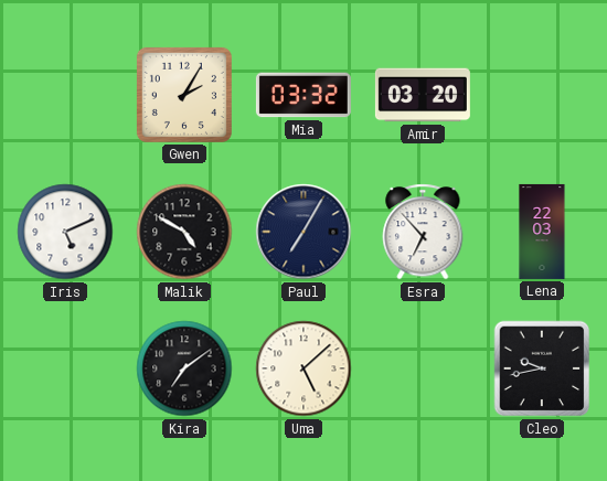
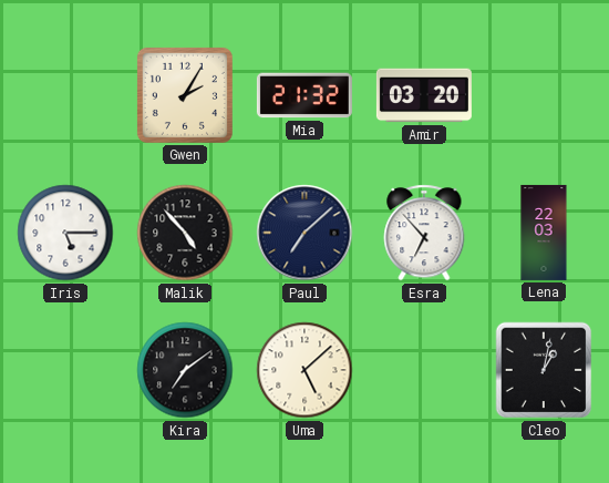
Mia: 03:32 -> 21:32 (304, 95)
Iris: 5:11 -> 5:15 (65, 233)
Malik: 4:50 -> 4:53 (185, 233)
Paul: 7:05 -> 7:08 (304, 233)
Cleo: 9:43 -> 1:02 (544, 370)
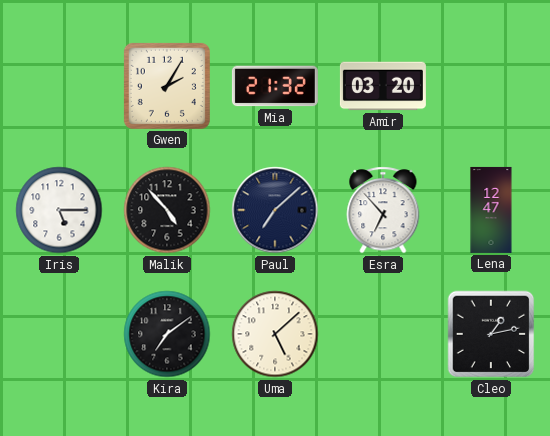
Lena: 22:03 -> 12:47 (491, 210)
Cleo: 1:02 -> 1:13 (491, 334)
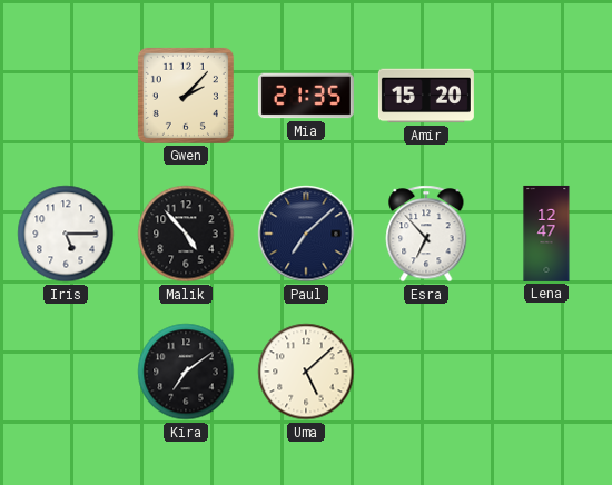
Gwen: 2:05 -> 2:07 (186, 96)
Mia: 21:32 -> 21:35 (306, 96)
Amir: 03:20 -> 15:20 (426, 96)
Cleo: 1:13 -> none (491, 334)
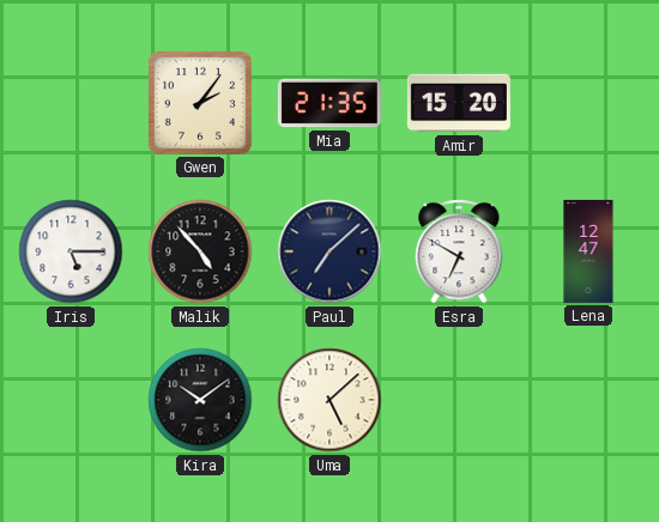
Gwen: 2:07 -> 2:06 (200, 103)
Esra: 6:53 -> 6:50 (459, 251)
Kira: 7:09 -> 10:09 (200, 400)
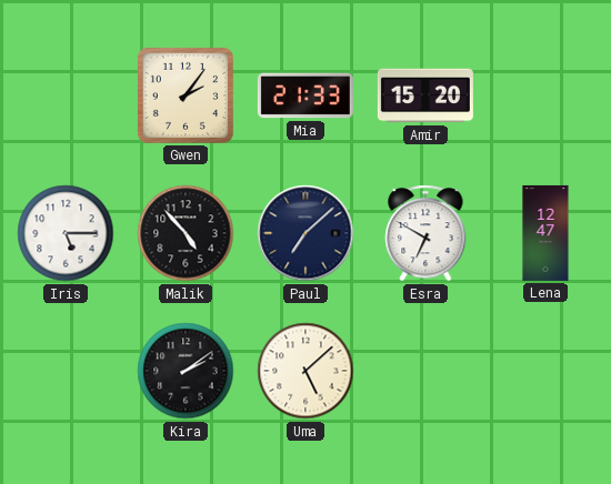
Mia: 21:35 -> 21:33 (305, 95)
Kira: 10:09 -> 2:09 (186, 371)
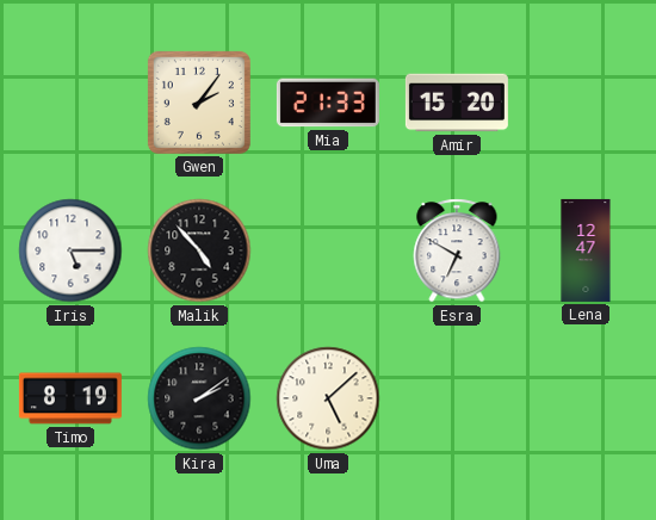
Paul: 7:08 -> none (305, 233)
Timo: none -> 8:19 (70, 398)
